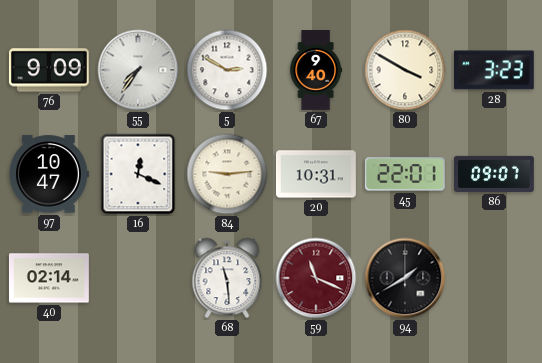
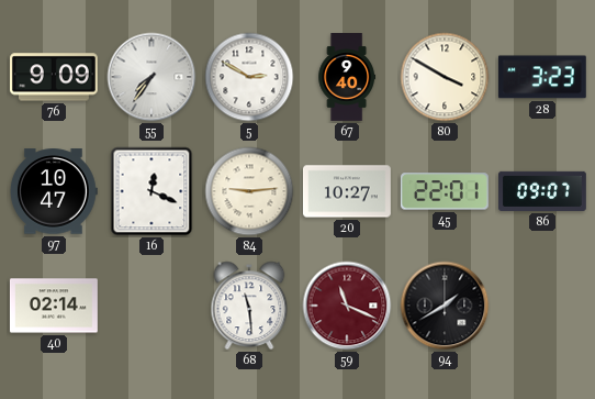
20: 10:31 -> 10:27 (348, 191)
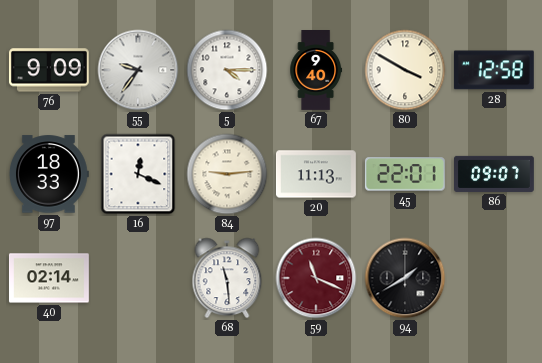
55: 7:36 -> 9:36 (138, 70)
5: 2:50 -> 4:15 (227, 70)
28: 3:23 -> 12:58 (494, 70)
97: 10:47 -> 18:33 (49, 174)
20: 10:27 -> 11:13 (317, 174)
